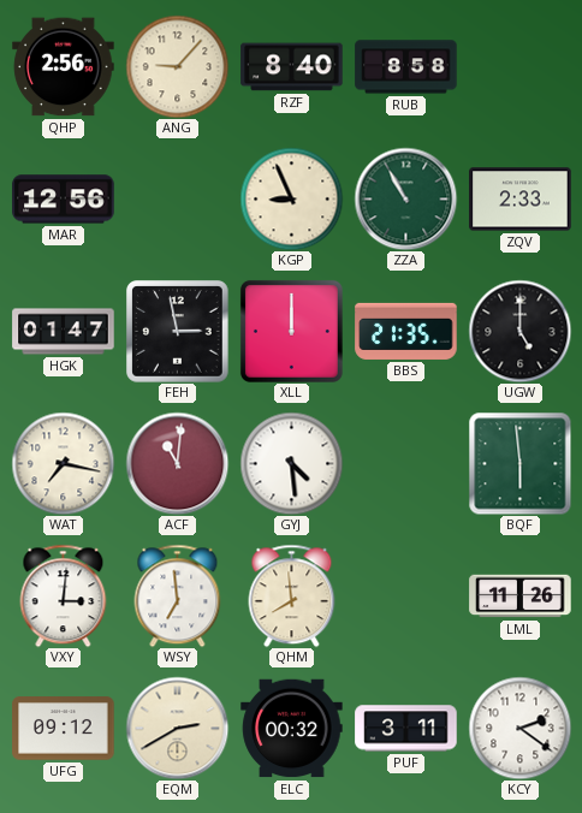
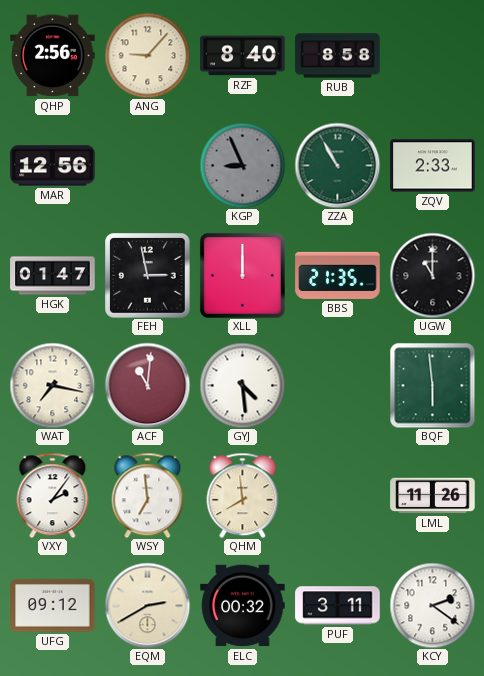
KGP dial: cream -> grey (242, 165)
UGW: 5:00 -> 11:00 (432, 275)
VXY: 3:01 -> 2:06 (53, 495)
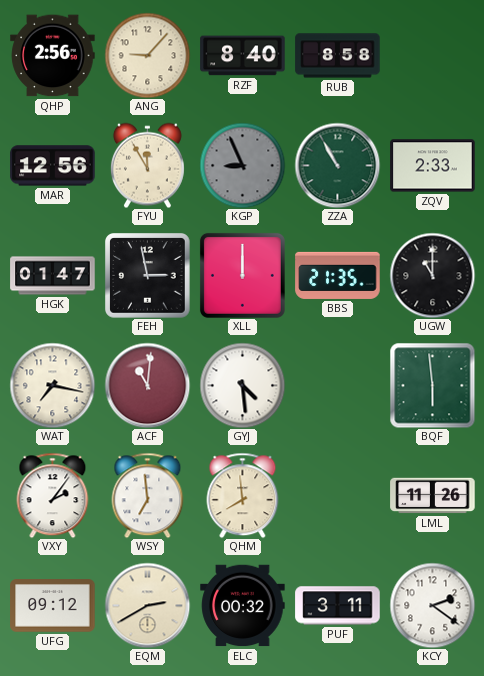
FYU: none -> 11:55 (147, 165)
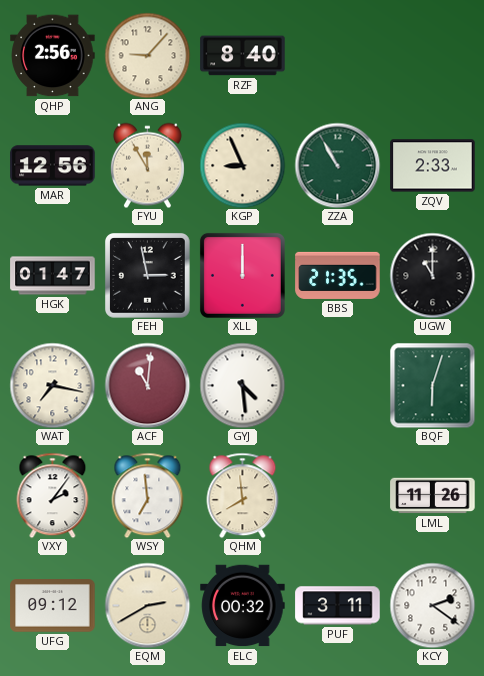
RUB: 8:58 -> none (338, 56)
KGP dial: grey -> cream (242, 165)
BQF: 5:59 -> 6:03 (432, 385)
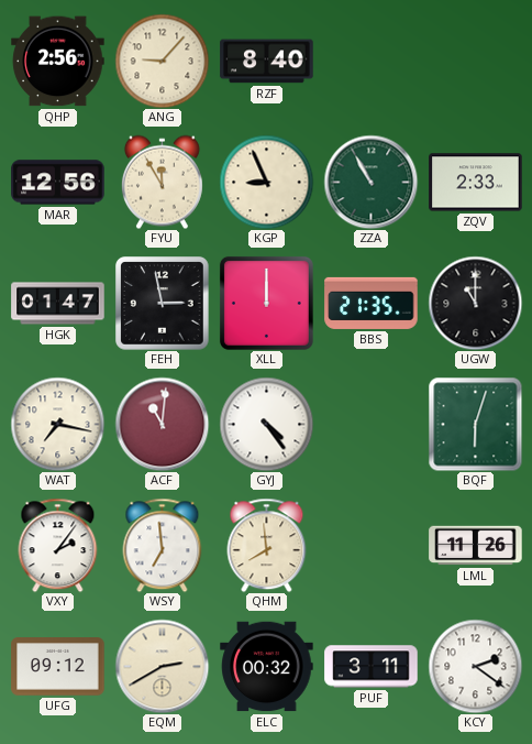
GYJ: 4:29 -> 4:24 (266, 424)
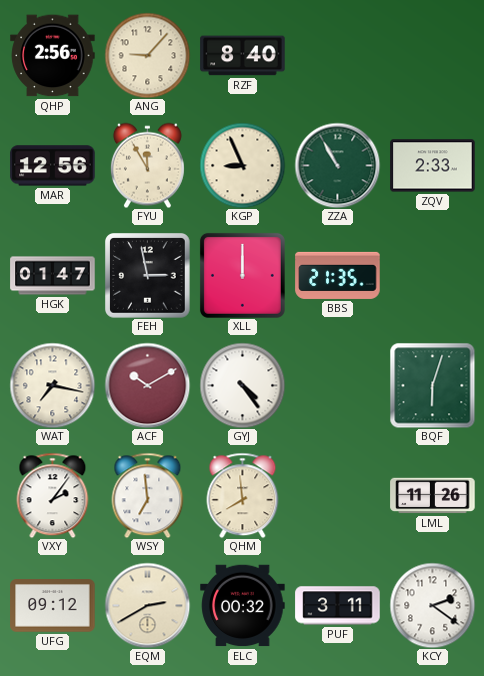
UGW: 11:00 -> none (475, 303)
ACF: 11:01 -> 10:10 (147, 385)
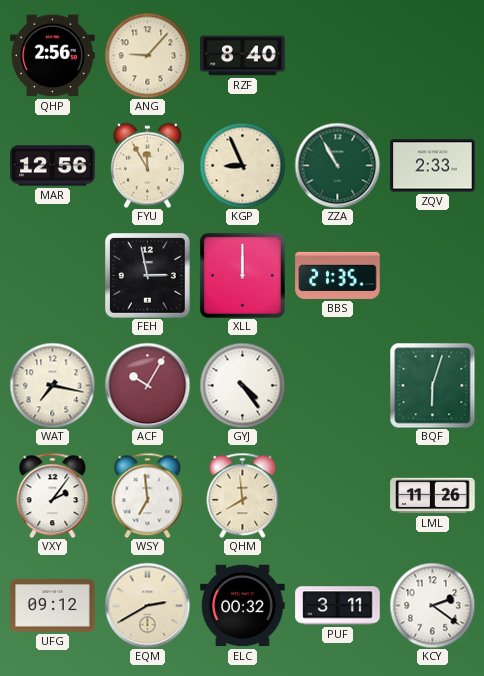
HGK: 01:47 -> none (53, 276)
ACF: 10:10 -> 10:05 (147, 385)
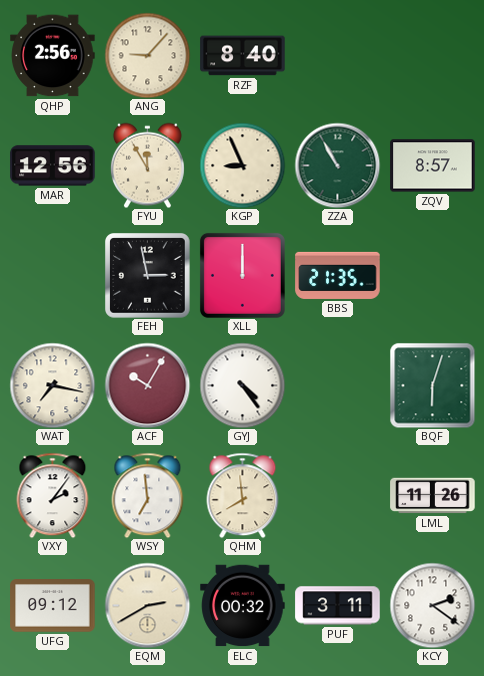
ZQV: 2:33 -> 8:57 (433, 166)
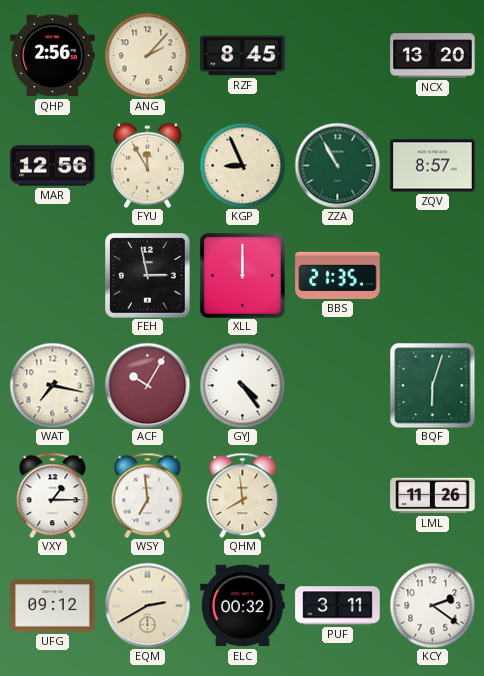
ANG: 9:07 -> 2:07 (147, 55)
RZF: 8:40 -> 8:45 (243, 56)
NCX: none -> 13:20 (433, 56)
VXY: 2:06 -> 1:15 (53, 495)
